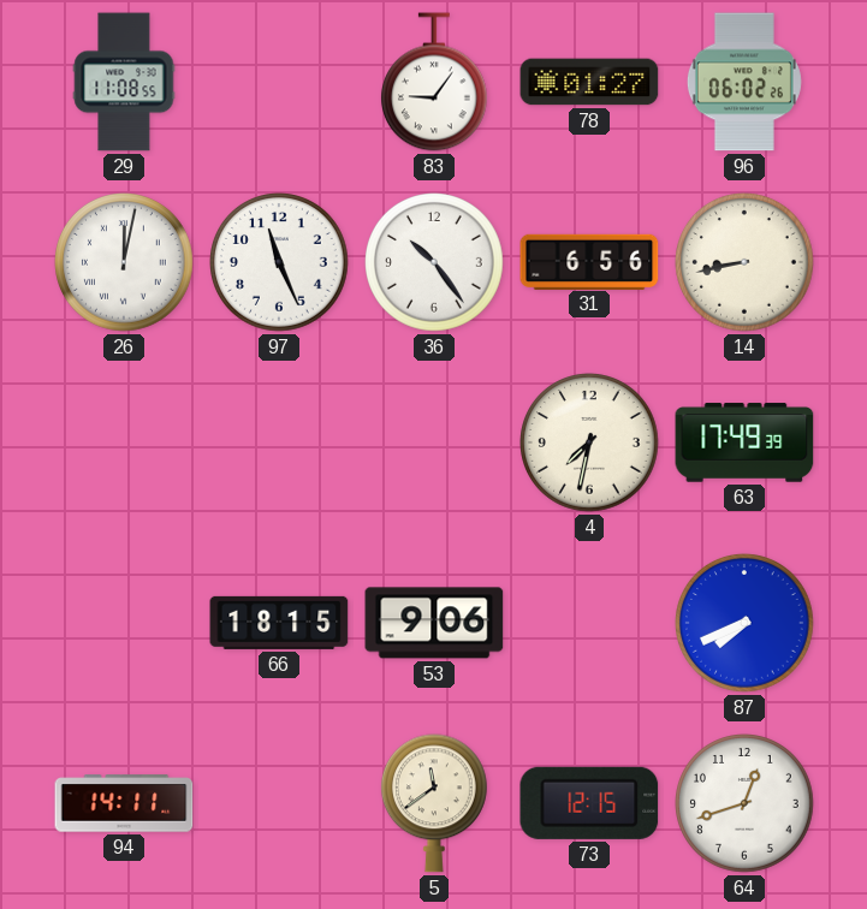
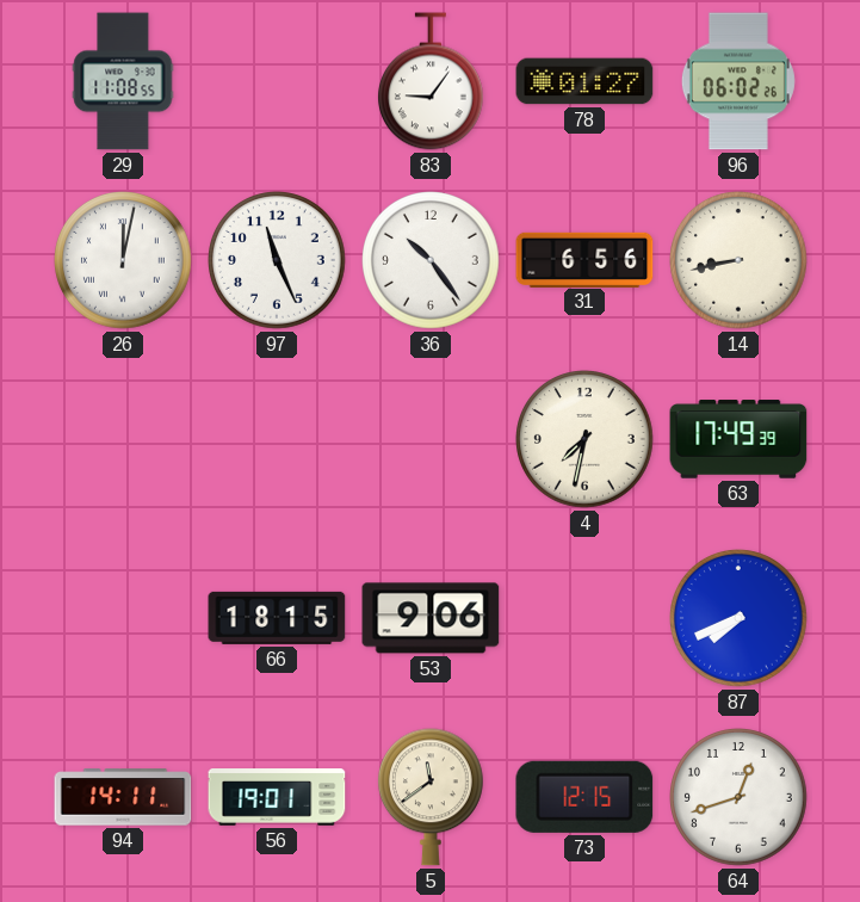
56: none -> 19:01 (277, 797)
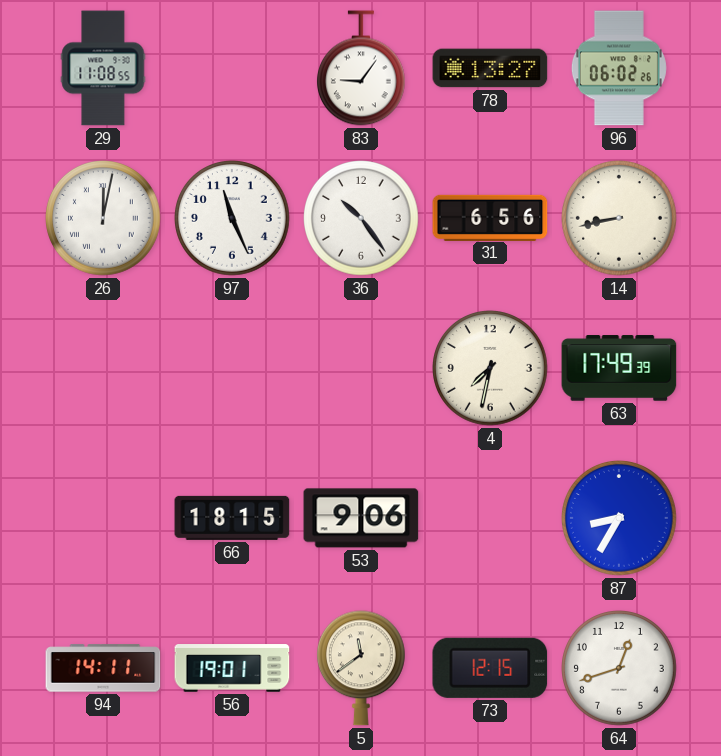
78: 01:27 -> 13:27 (490, 68)
87: 7:41 -> 8:35 (620, 519)
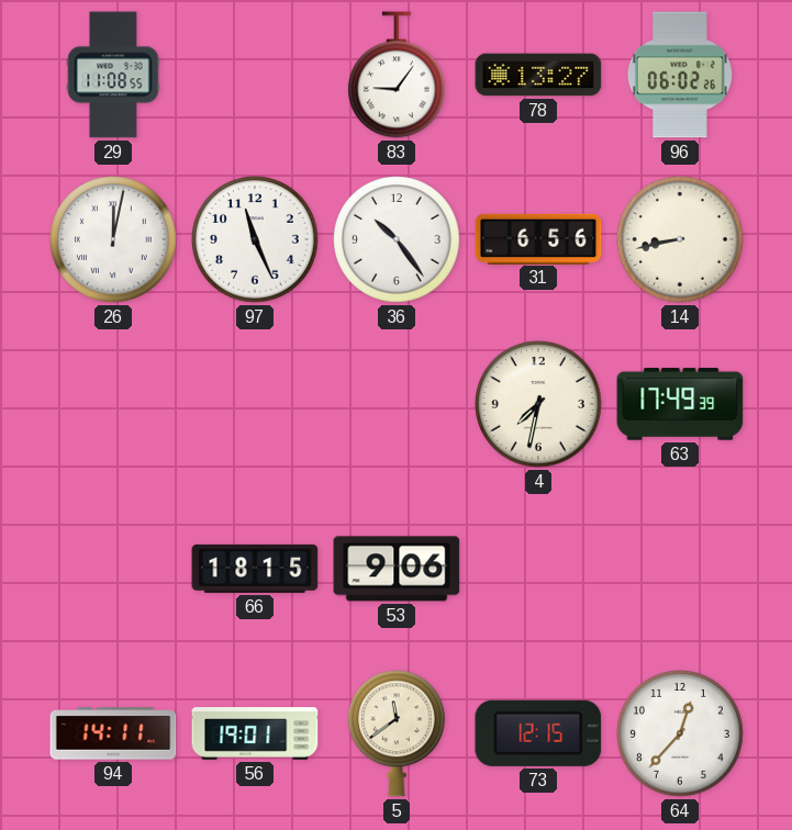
87: 8:35 -> none (620, 519)
64: 12:42 -> 12:37 (681, 734)
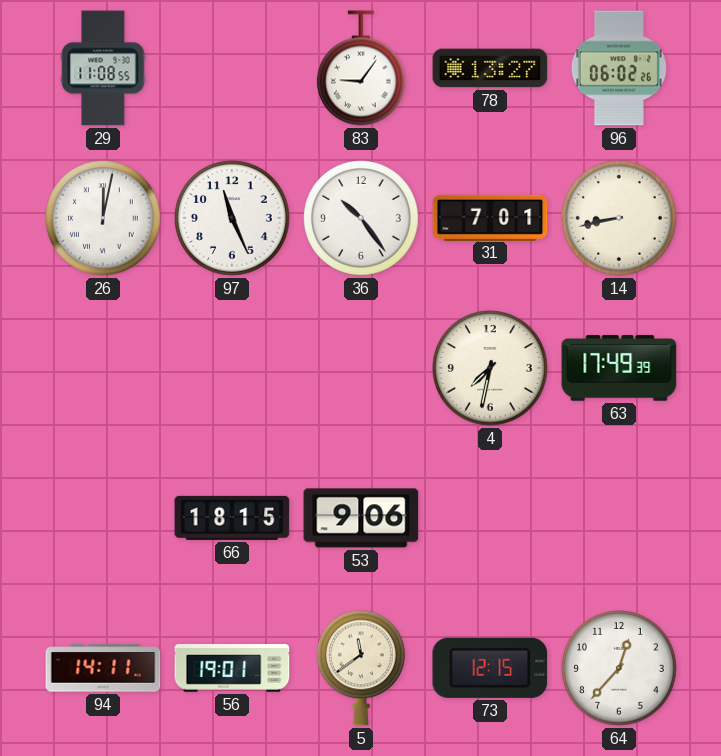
31: 6:56 -> 7:01 (490, 217)
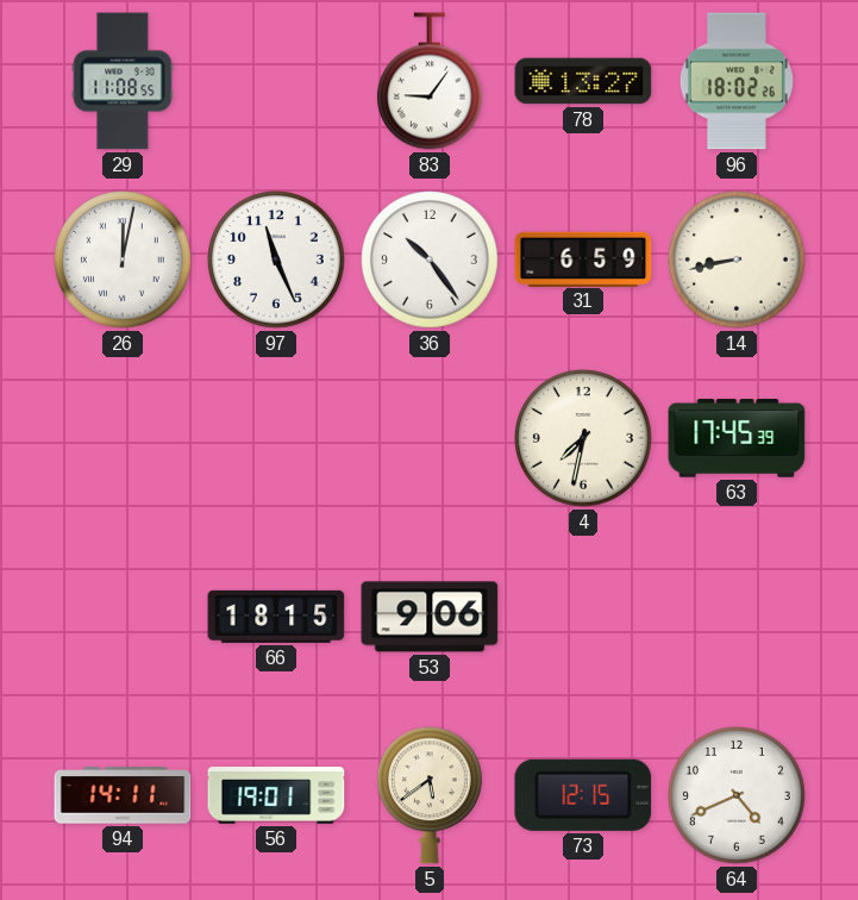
96: 06:02 -> 18:02 (737, 81)
31: 7:01 -> 6:59 (583, 258)
63: 17:49 -> 17:45 (737, 438)
5: 11:39 -> 5:39 (430, 795)
64: 12:37 -> 4:41 (738, 796)
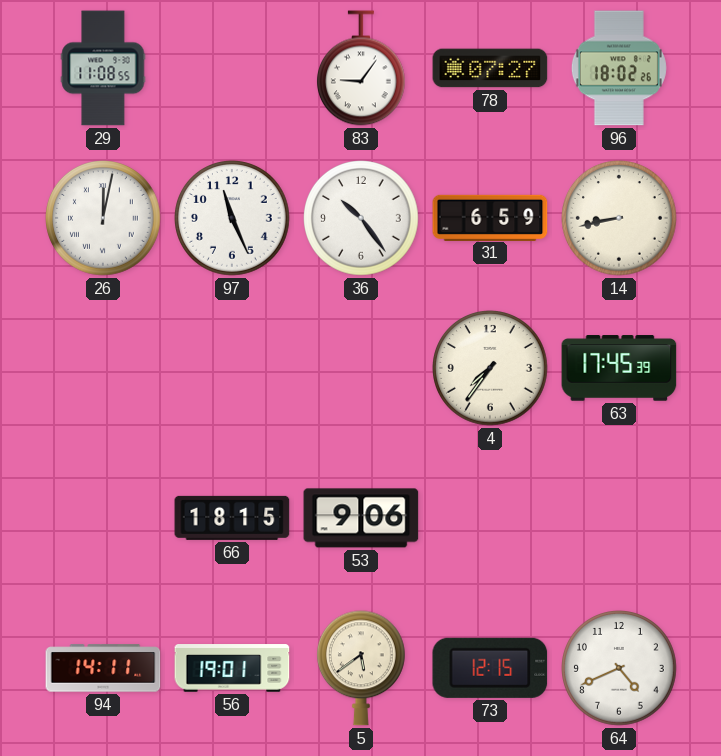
78: 13:27 -> 07:27 (490, 68)
4: 7:32 -> 7:36 (491, 369)
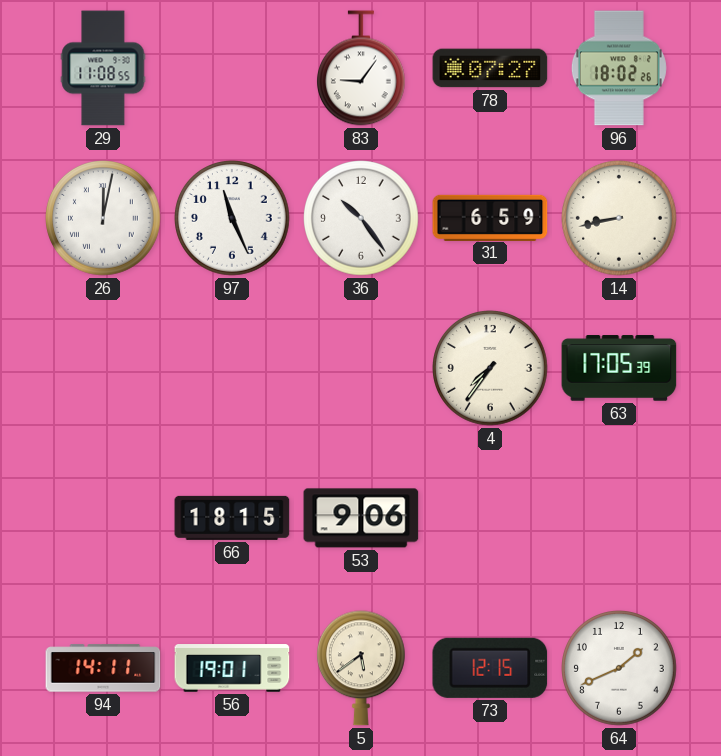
63: 17:45 -> 17:05 (619, 368)
64: 4:41 -> 1:41 (620, 669)
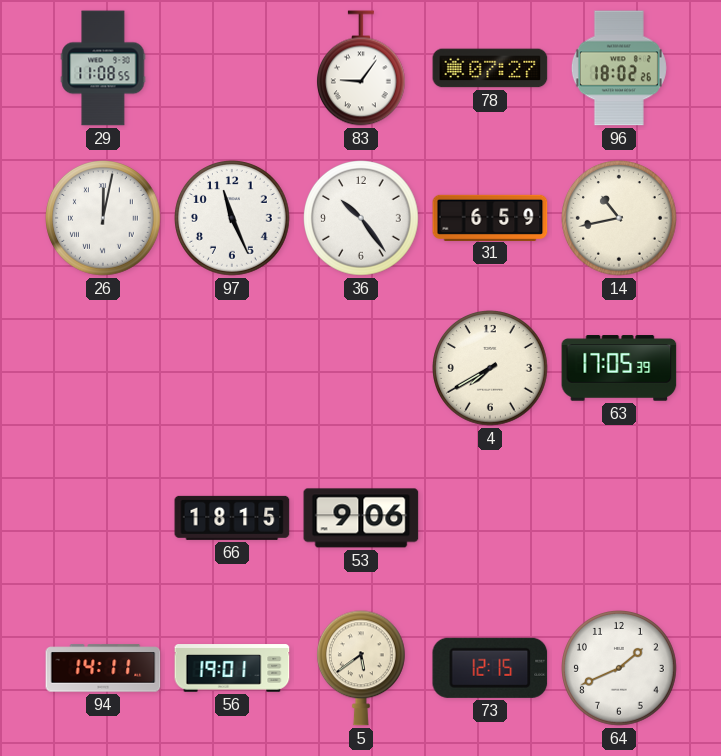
14: 8:43 -> 10:43 (620, 219)
4: 7:36 -> 7:40 (491, 369)
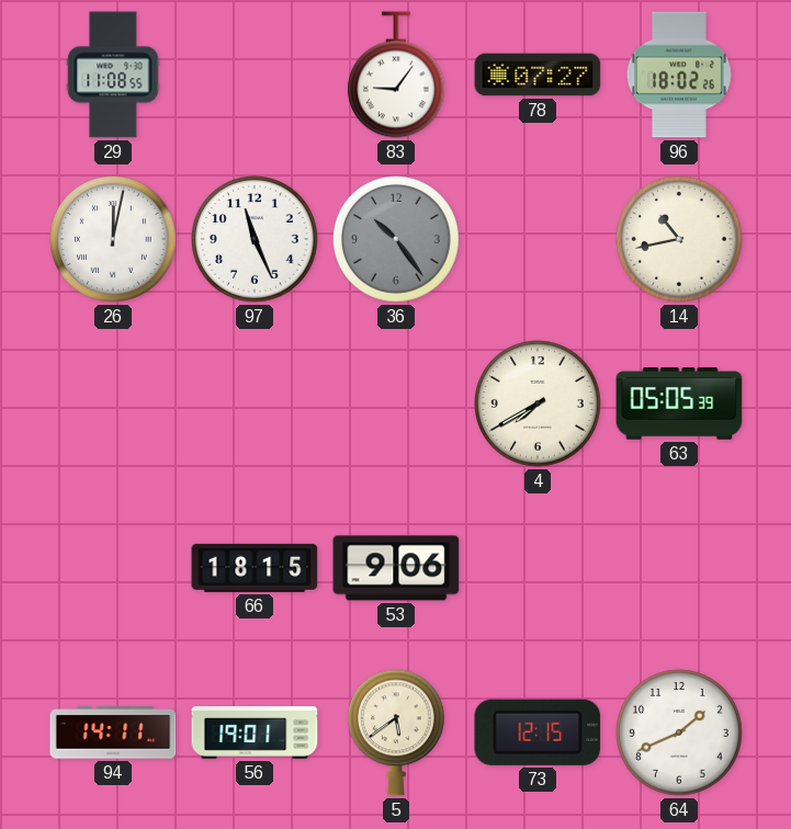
36 dial: white -> grey (397, 240)
31: 6:59 -> none (490, 217)
63: 17:05 -> 05:05 (679, 404)
